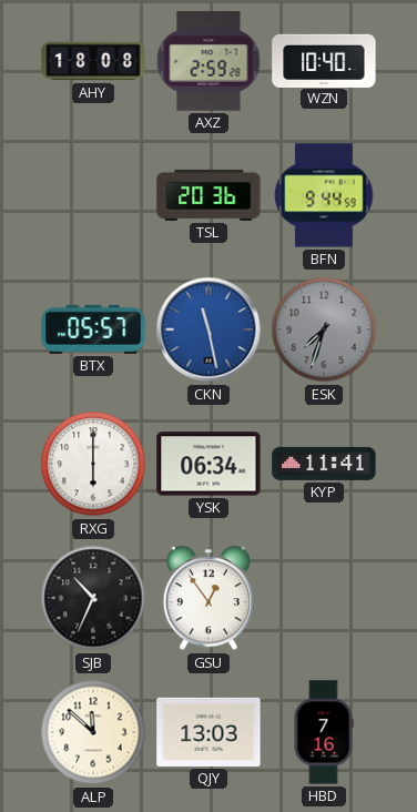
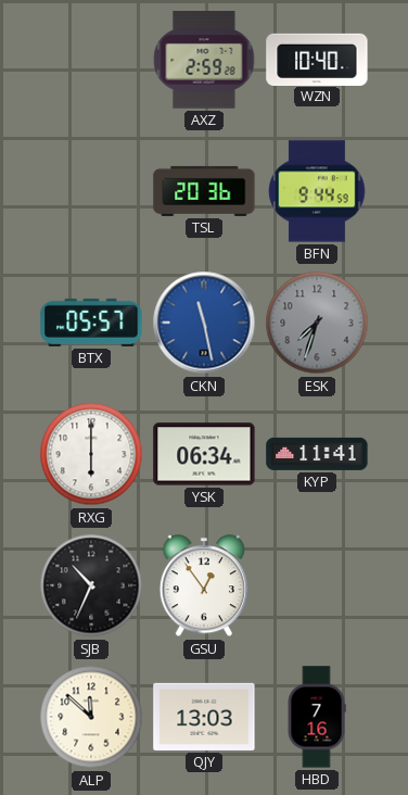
AHY: 18:08 -> none (93, 61)
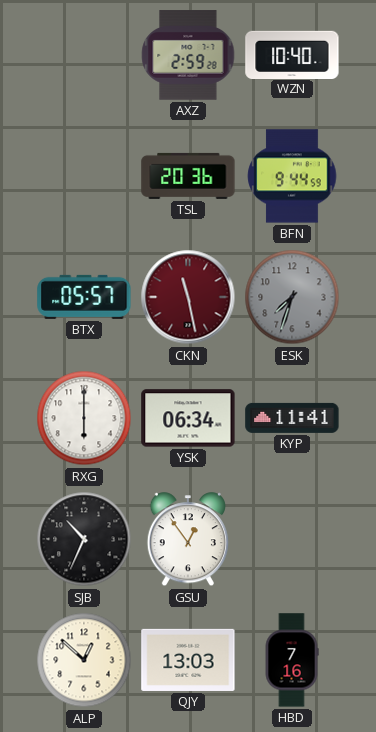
CKN dial: blue -> burgundy (188, 297)
ALP: 11:52 -> 12:52 (84, 660)
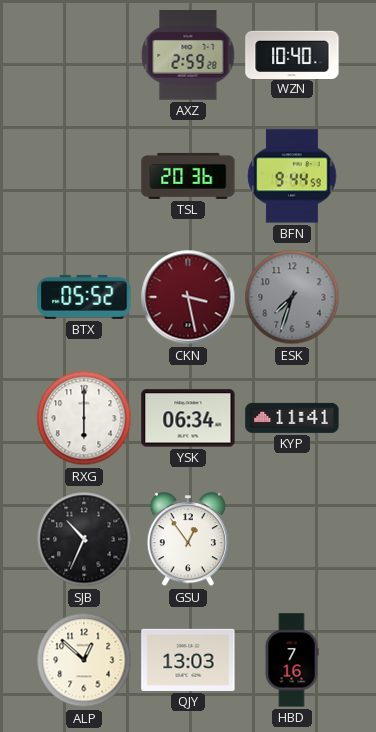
BTX: 05:57 -> 05:52 (84, 297)
CKN: 11:28 -> 3:28 (188, 297)
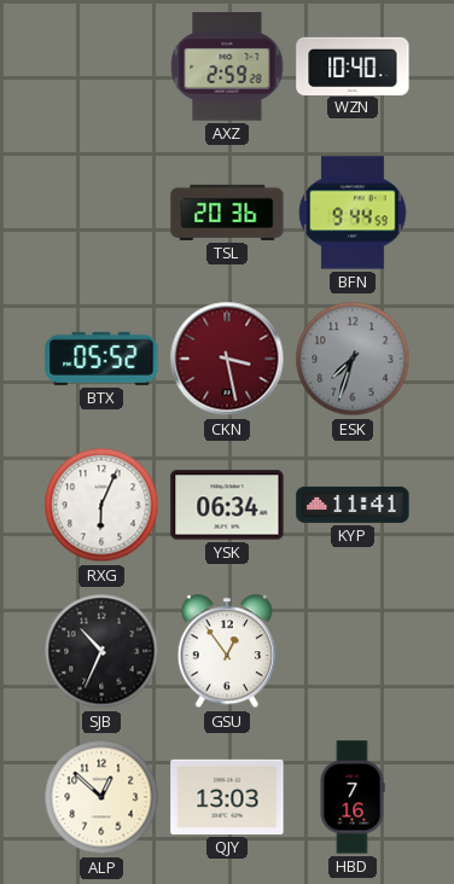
RXG: 6:00 -> 6:04 (101, 505)
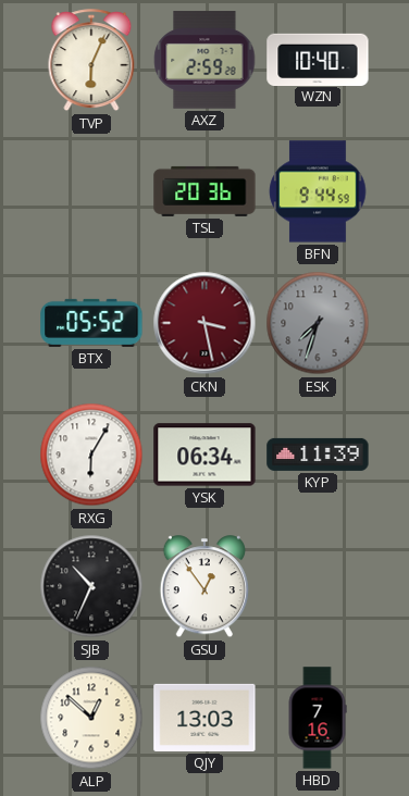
TVP: none -> 6:04 (91, 61)
RXG: 6:04 -> 6:05 (91, 455)
KYP: 11:41 -> 11:39 (318, 455)
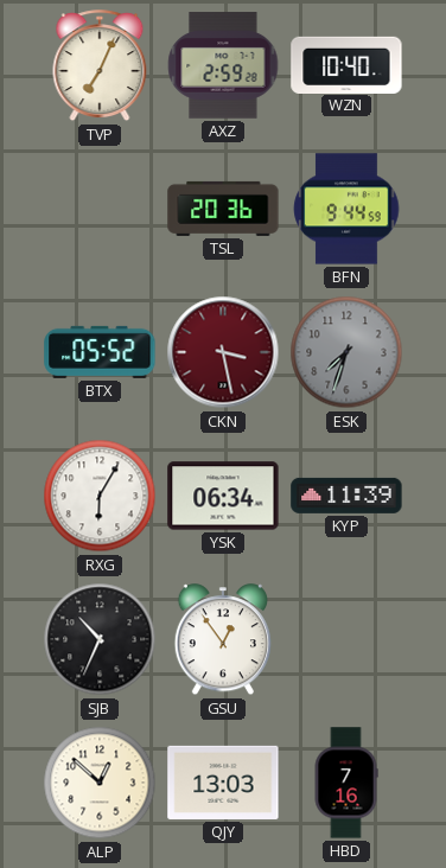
TVP: 6:04 -> 7:04 (100, 66)
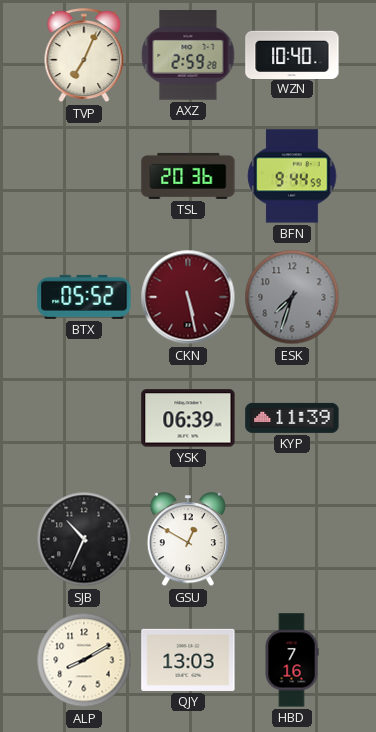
CKN: 3:28 -> 5:28 (188, 297)
RXG: 6:05 -> none (100, 496)
YSK: 06:34 -> 06:39 (188, 418)
GSU: 12:54 -> 12:50 (188, 540)
ALP: 12:52 -> 8:10 (84, 660)
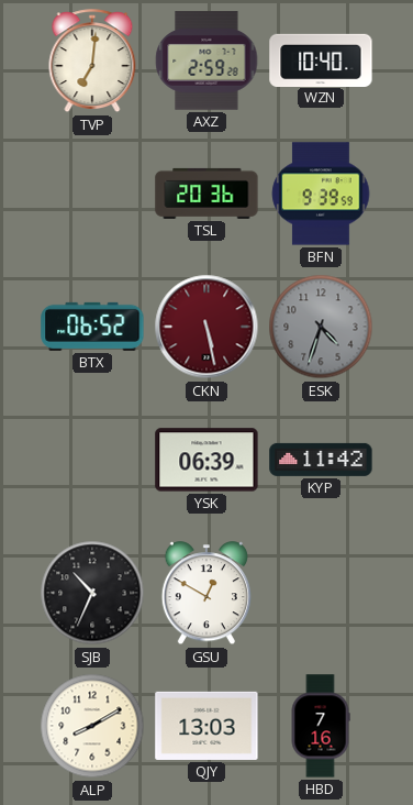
TVP: 7:04 -> 7:01 (92, 62)
BFN: 9:44 -> 9:39 (321, 194)
BTX: 05:52 -> 06:52 (92, 327)
ESK: 7:33 -> 4:33 (321, 327)
KYP: 11:39 -> 11:42 (321, 460)
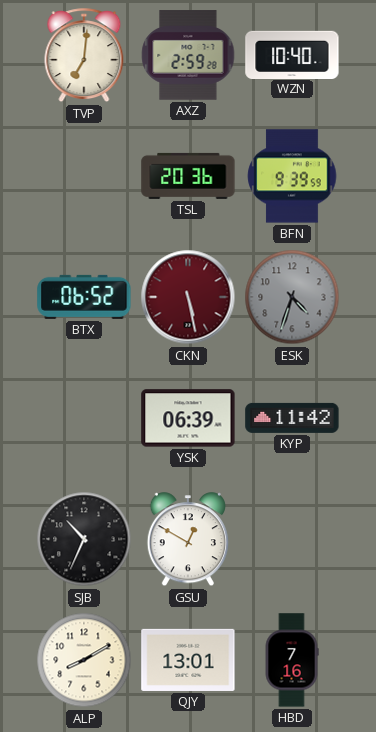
QJY: 13:03 -> 13:01 (188, 660)
